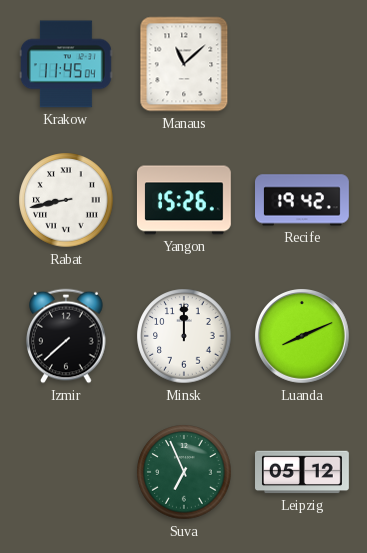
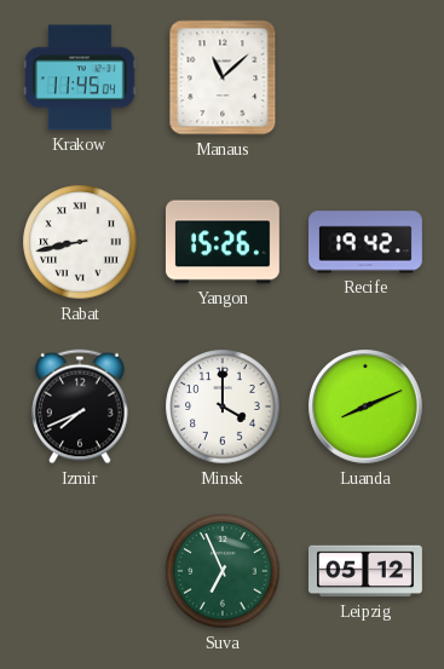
Izmir: 7:38 -> 7:41 (80, 406)
Minsk: 12:00 -> 4:00 (223, 406)
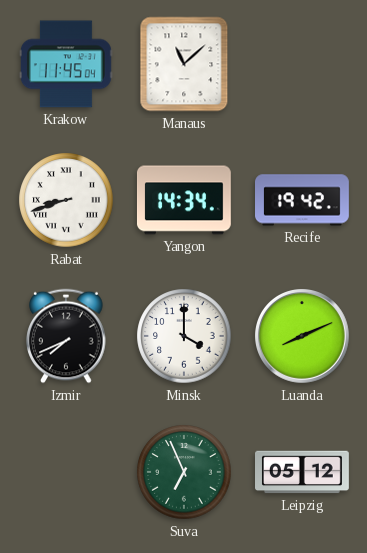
Rabat: 8:43 -> 8:42 (66, 200)
Yangon: 15:26 -> 14:34 (184, 200)
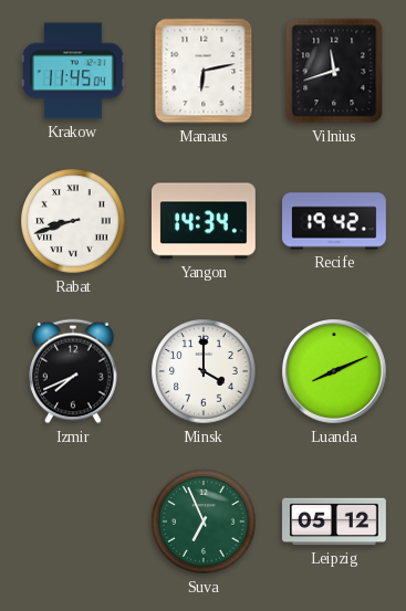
Manaus: 11:08 -> 6:13 (204, 71)
Vilnius: none -> 11:42 (334, 71)
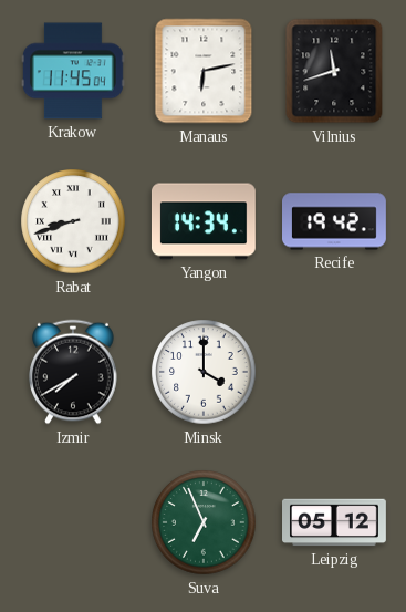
Izmir: 7:41 -> 7:40 (73, 372)
Luanda: 8:11 -> none (335, 372)
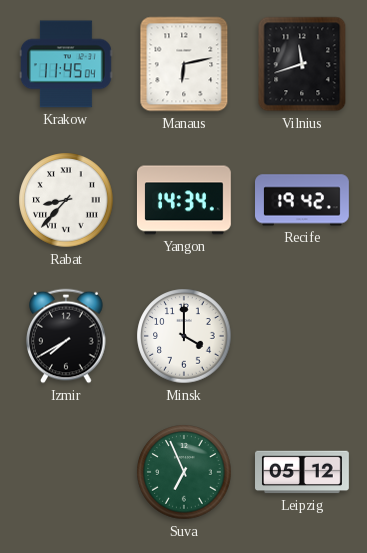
Rabat: 8:42 -> 8:37 (66, 200)
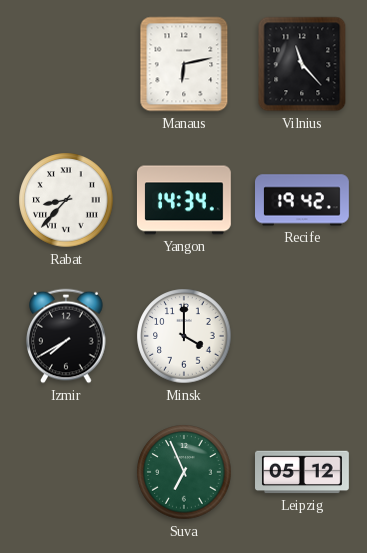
Krakow: 11:45 -> none (66, 64)
Vilnius: 11:42 -> 11:23 (302, 64)
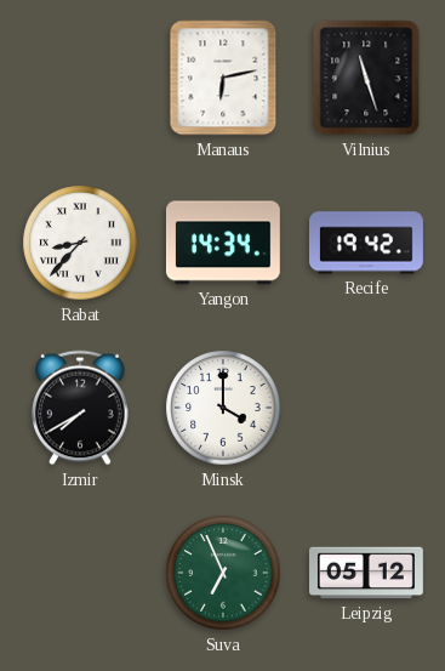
Vilnius: 11:23 -> 11:27 (366, 78)
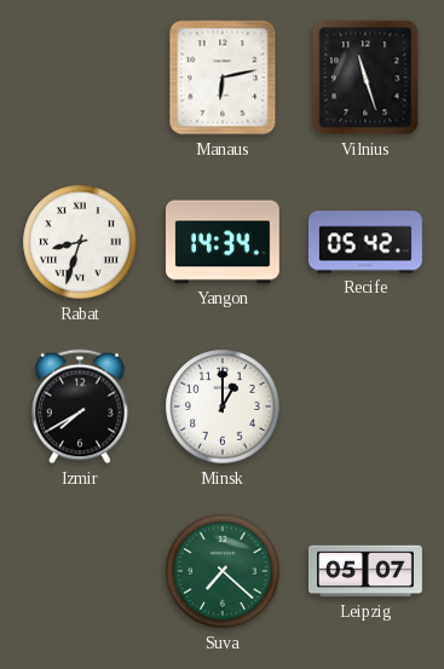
Rabat: 8:37 -> 8:33 (80, 242)
Recife: 19:42 -> 05:42 (367, 242)
Minsk: 4:00 -> 1:00 (223, 406)
Suva: 6:56 -> 7:22 (223, 571)
Leipzig: 05:12 -> 05:07 (367, 571)
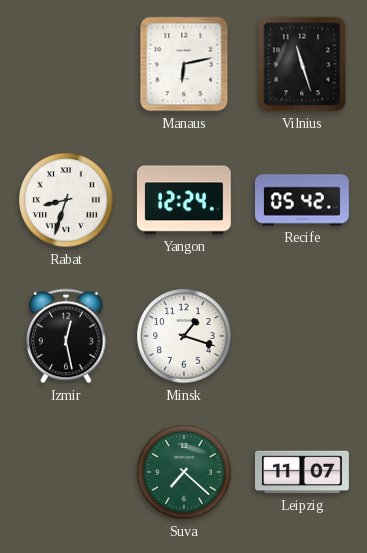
Yangon: 14:34 -> 12:24 (184, 200)
Izmir: 7:40 -> 12:28 (66, 336)
Minsk: 1:00 -> 1:18 (184, 336)
Leipzig: 05:07 -> 11:07 (303, 472)
